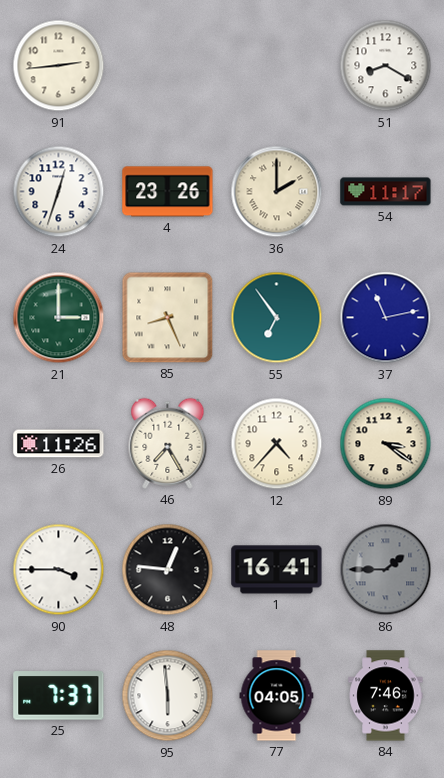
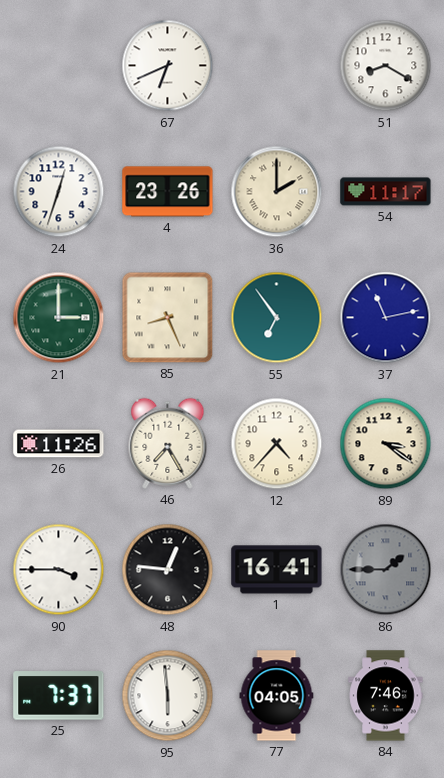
91: 2:44 -> none (59, 66)
67: none -> 6:41 (168, 66)
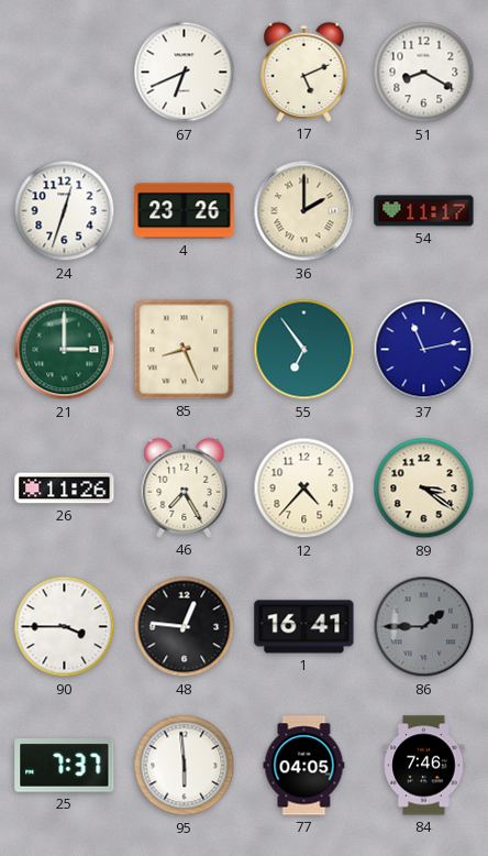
17: none -> 5:11 (304, 72)
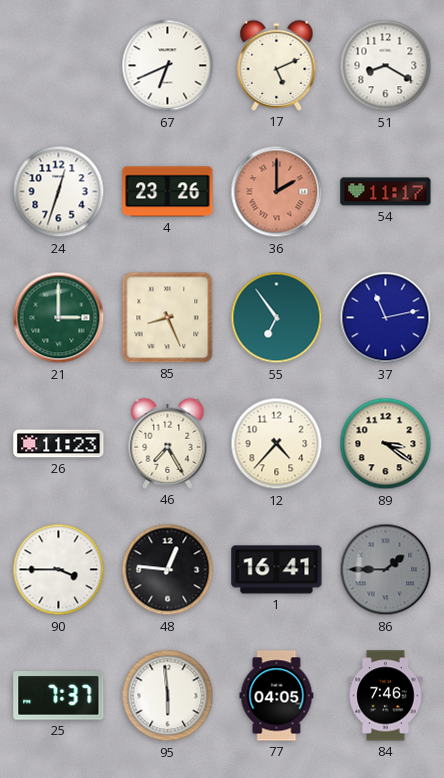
36 dial: cream -> salmon (277, 192)
26: 11:26 -> 11:23 (59, 444)
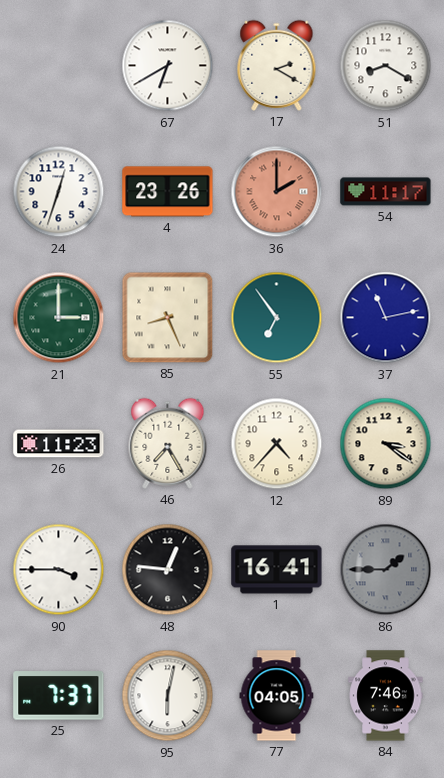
67: 6:41 -> 6:40 (168, 66)
17: 5:11 -> 2:20 (277, 65)
95: 5:59 -> 6:02 (168, 696)
